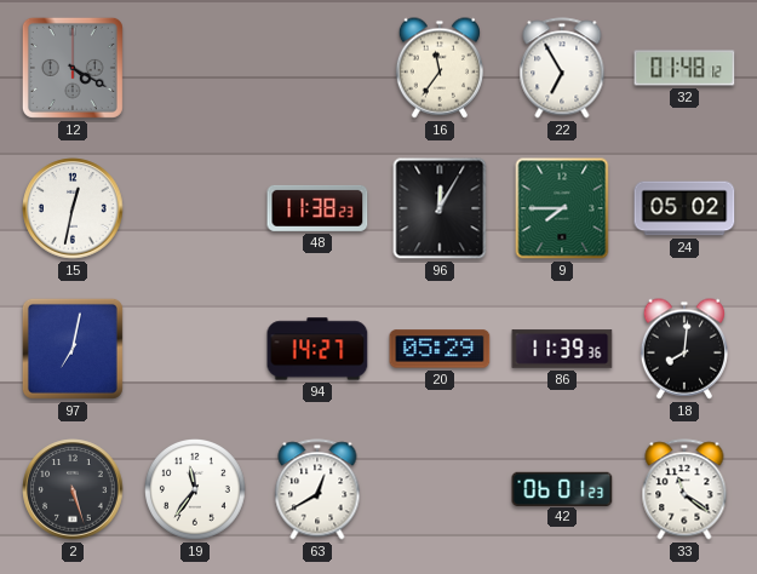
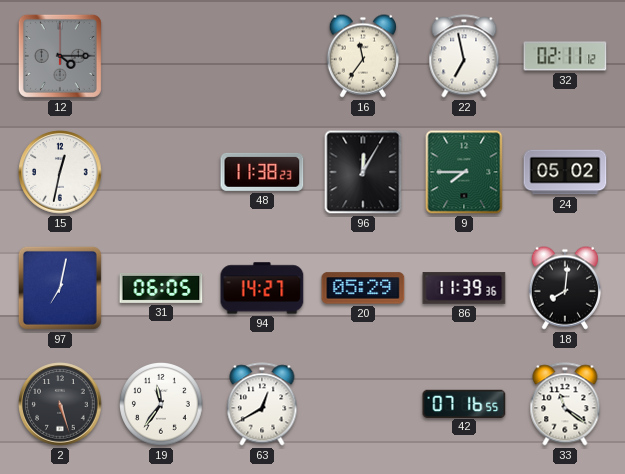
12: 4:20 -> 4:15 (60, 56)
22: 6:55 -> 6:58 (464, 56)
32: 01:48 -> 02:11 (565, 56)
31: none -> 06:05 (161, 288)
42: 06:01 -> 07:16 (464, 403)
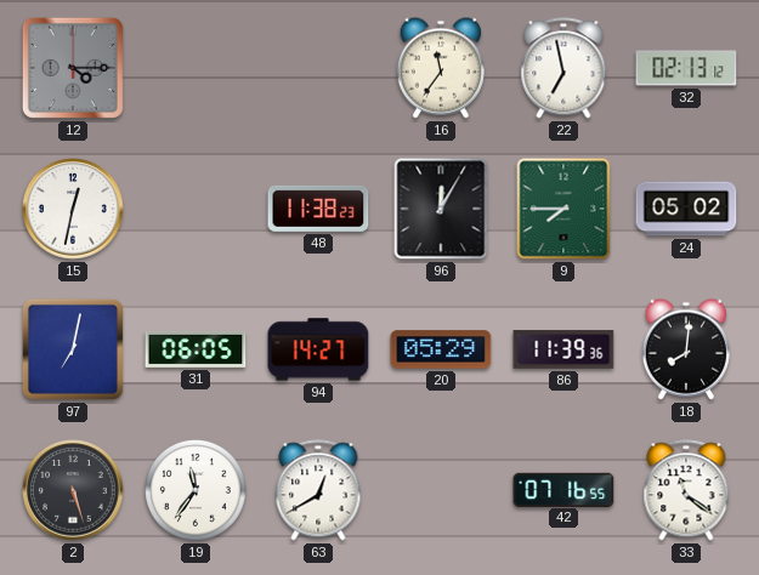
32: 02:11 -> 02:13 (686, 68)
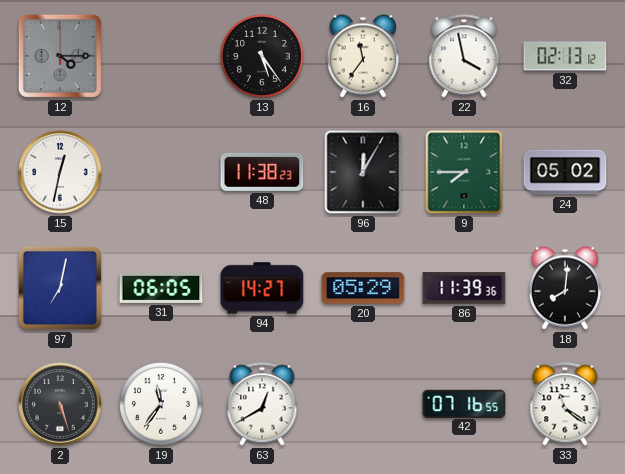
13: none -> 5:24 (263, 57)
22: 6:58 -> 3:58 (464, 56)
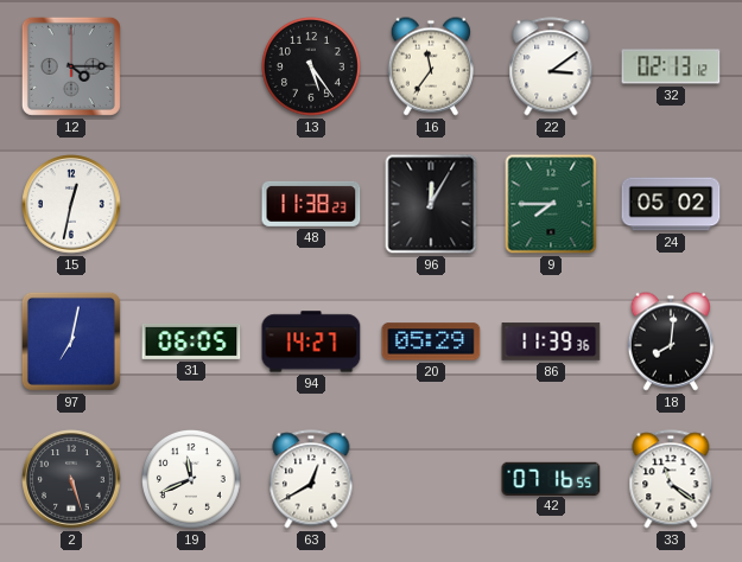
22: 3:58 -> 3:09 (551, 66)
19: 11:36 -> 11:41 (192, 480)
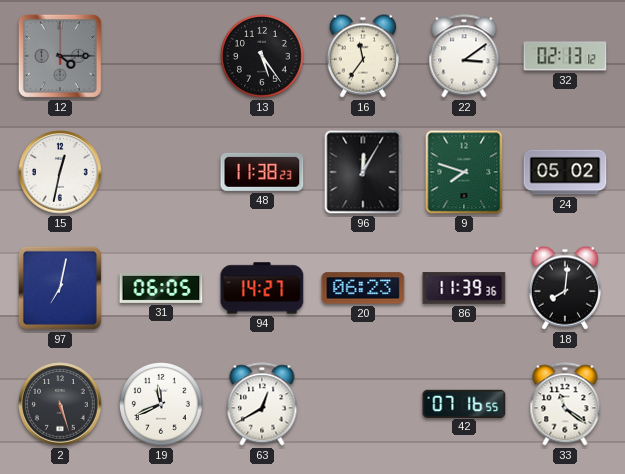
9: 7:45 -> 7:48 (464, 172)
20: 05:29 -> 06:23 (363, 288)
